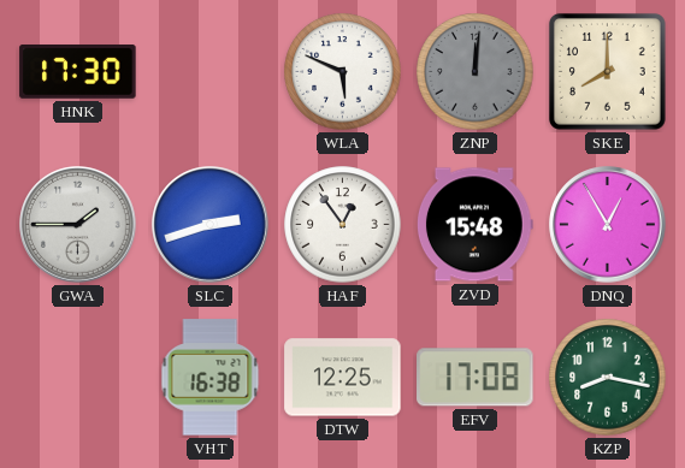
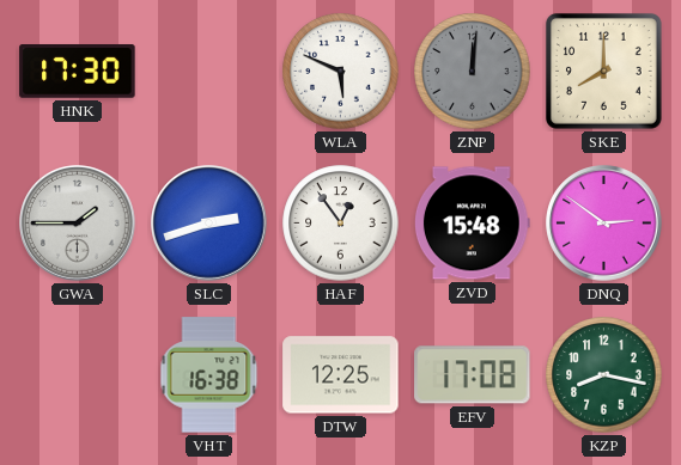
DNQ: 12:55 -> 2:51 (604, 224)
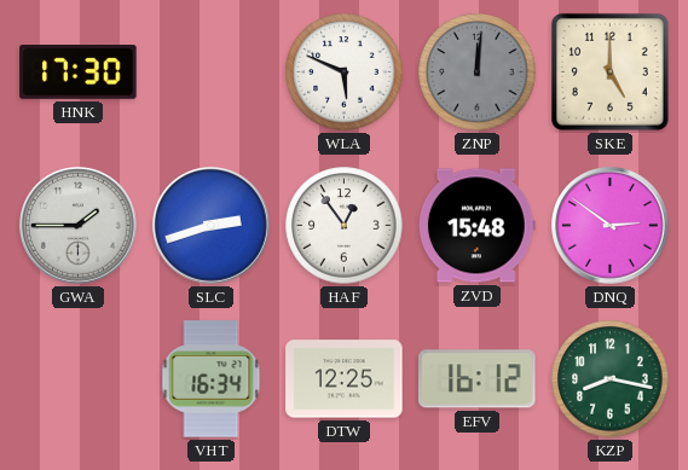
SKE: 8:00 -> 5:00 (609, 71)
VHT: 16:38 -> 16:34 (212, 379)
EFV: 17:08 -> 16:12 (478, 379)
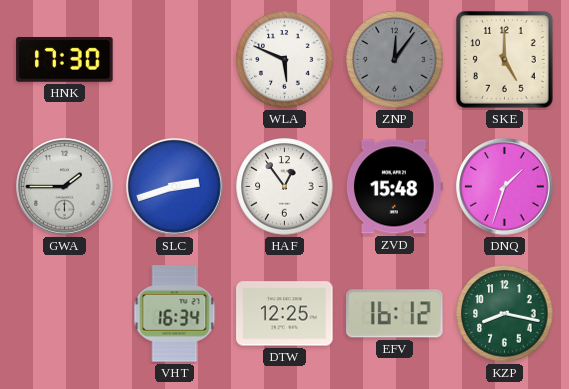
ZNP: 12:01 -> 12:06 (395, 60)
DNQ: 2:51 -> 1:33 (505, 187)
